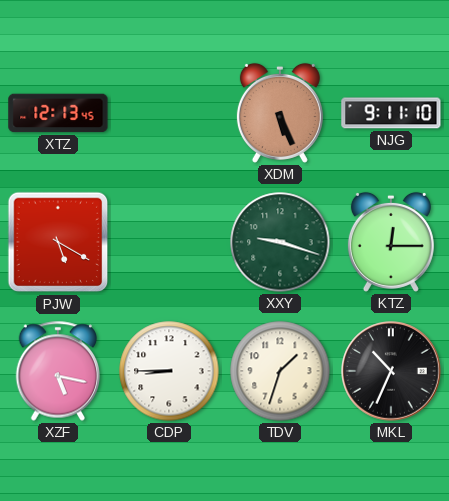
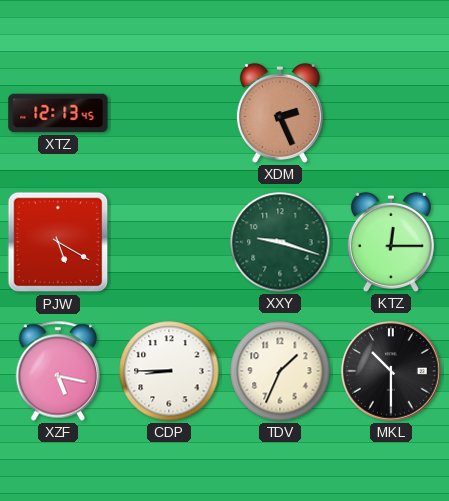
XDM: 5:26 -> 2:26 (280, 113)
NJG: 9:11 -> none (391, 113)
TDV: 1:33 -> 1:34 (280, 371)
MKL: 10:34 -> 10:30 (391, 371)
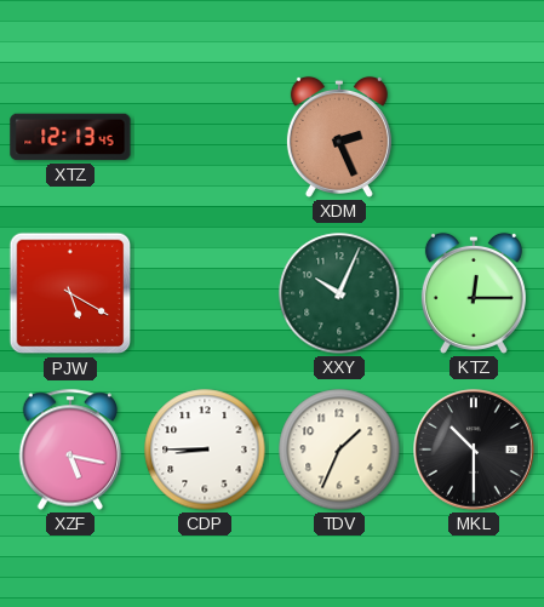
XXY: 9:18 -> 10:04 (339, 293)
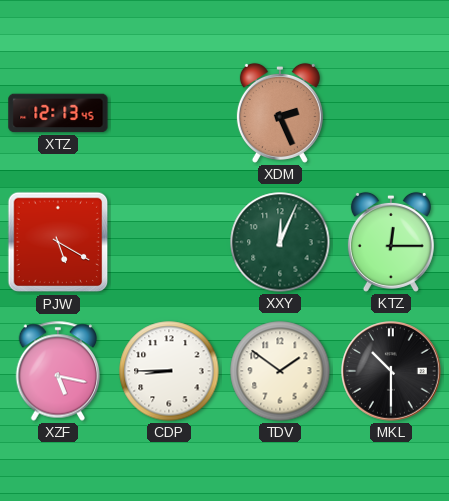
XXY: 10:04 -> 12:04 (280, 242)
TDV: 1:34 -> 1:51 (280, 371)
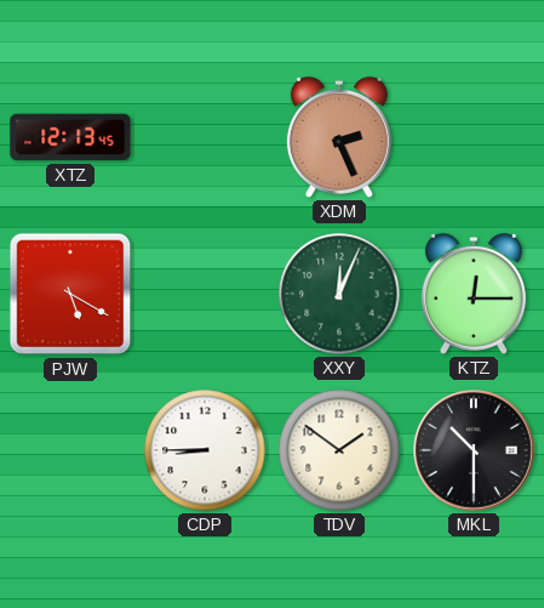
XZF: 5:17 -> none (58, 371)
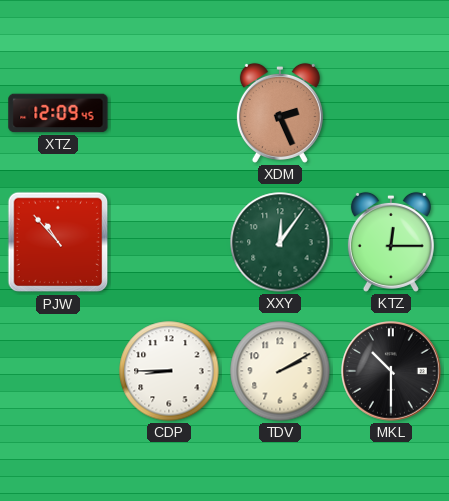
XTZ: 12:13 -> 12:09 (58, 113)
PJW: 5:20 -> 10:53 (58, 242)
XXY: 12:04 -> 12:06 (280, 242)
TDV: 1:51 -> 2:10 (280, 371)
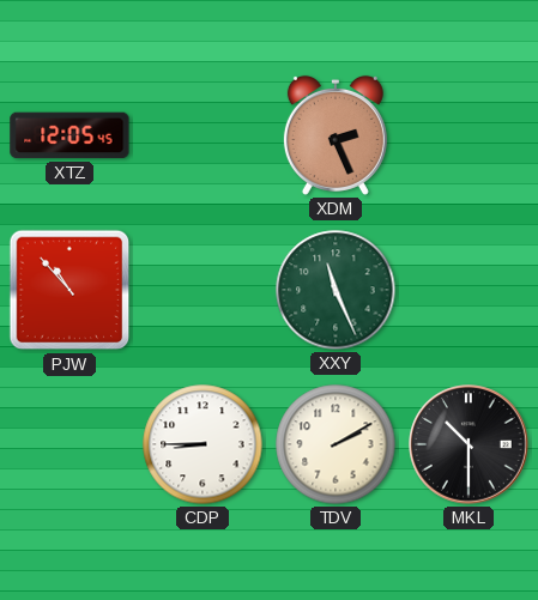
XTZ: 12:09 -> 12:05 (69, 135)
XXY: 12:06 -> 11:26 (336, 290)
KTZ: 12:15 -> none (391, 242)
